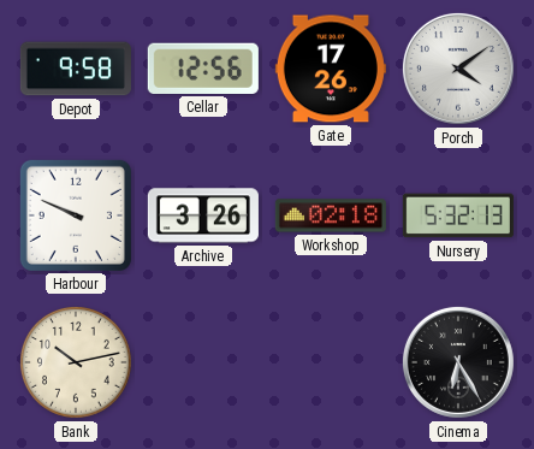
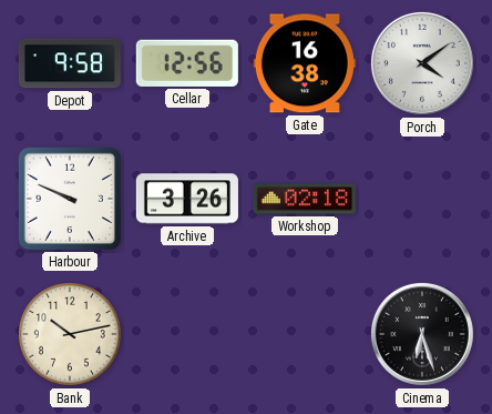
Gate: 17:26 -> 16:38 (305, 63)
Nursery: 5:32 -> none (458, 215)
Cinema: 6:25 -> 6:27 (422, 334)
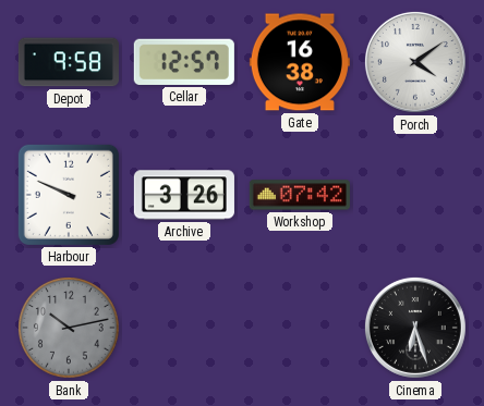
Cellar: 12:56 -> 12:57 (184, 62)
Workshop: 02:18 -> 07:42 (300, 195)
Bank dial: cream -> grey (70, 329)
